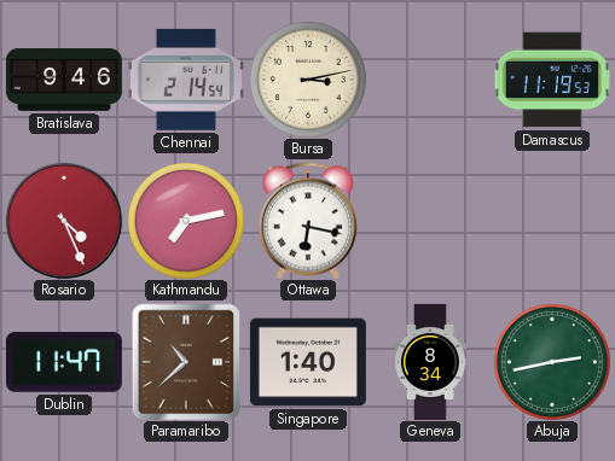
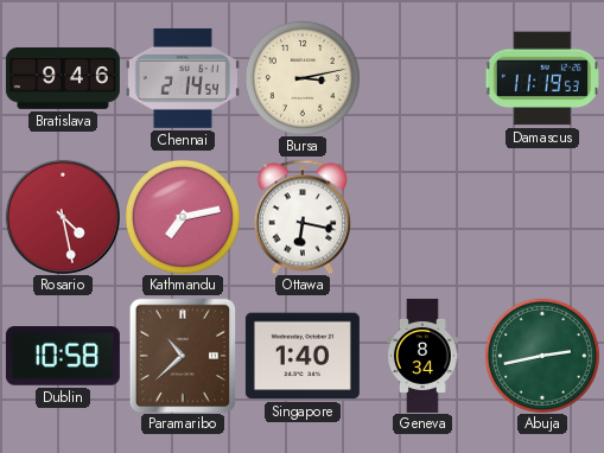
Rosario: 4:26 -> 4:28 (63, 217)
Dublin: 11:47 -> 10:58 (63, 356)
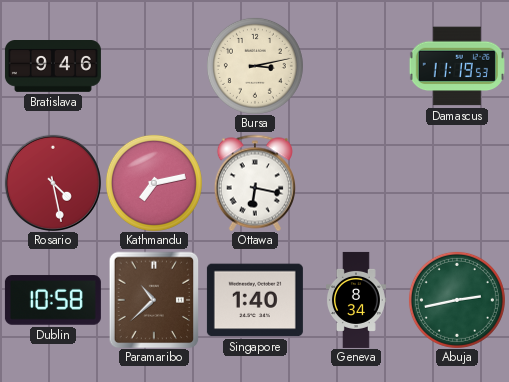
Chennai: 2:14 -> none (183, 78)
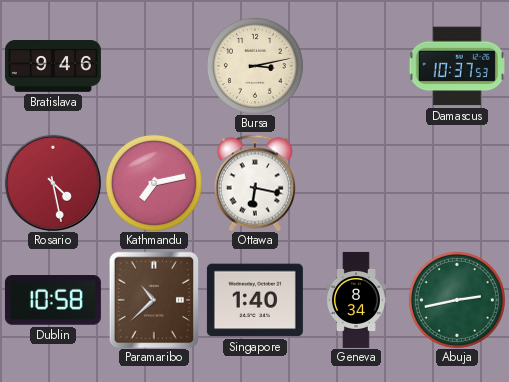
Damascus: 11:19 -> 10:37 (456, 66)
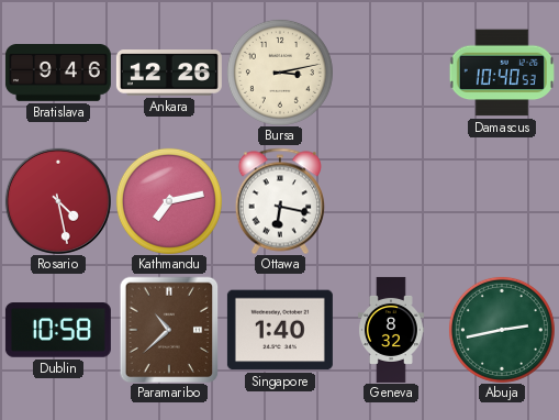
Ankara: none -> 12:26 (169, 73)
Damascus: 10:37 -> 10:40 (501, 73)
Geneva: 8:34 -> 8:32 (391, 330)
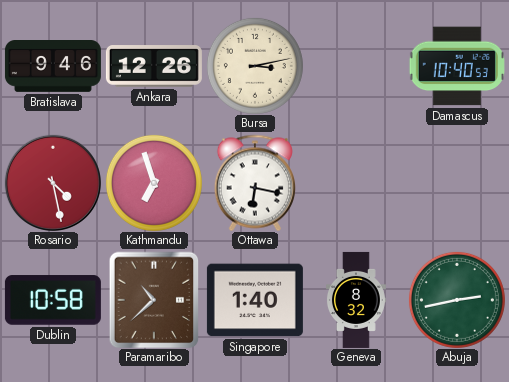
Kathmandu: 7:13 -> 6:57 (154, 183)
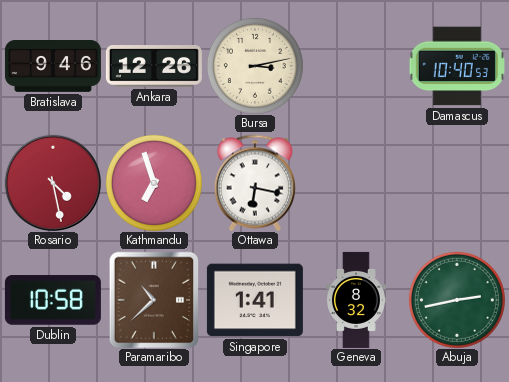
Singapore: 1:40 -> 1:41 (255, 300)
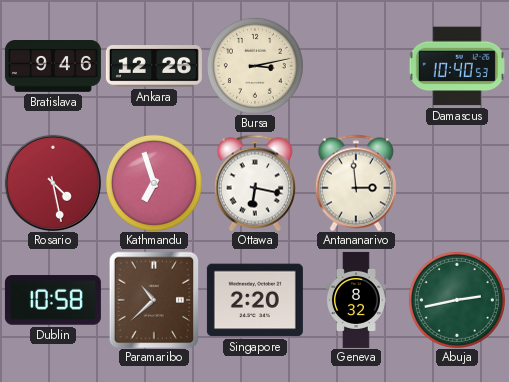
Antananarivo: none -> 2:59 (356, 183)
Singapore: 1:41 -> 2:20 (255, 300)
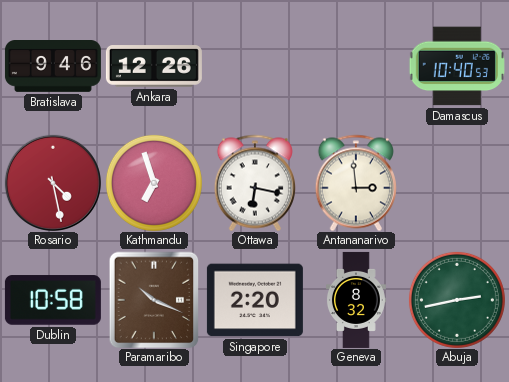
Bursa: 3:13 -> none (255, 66)
Paramaribo: 10:38 -> 10:19 (154, 300)
